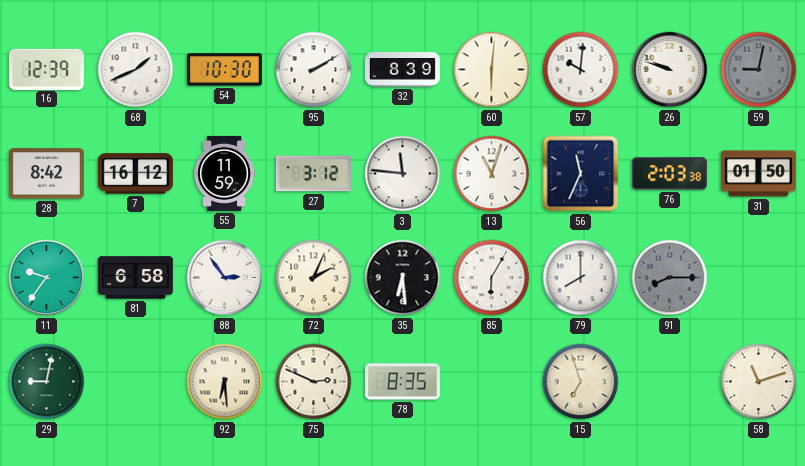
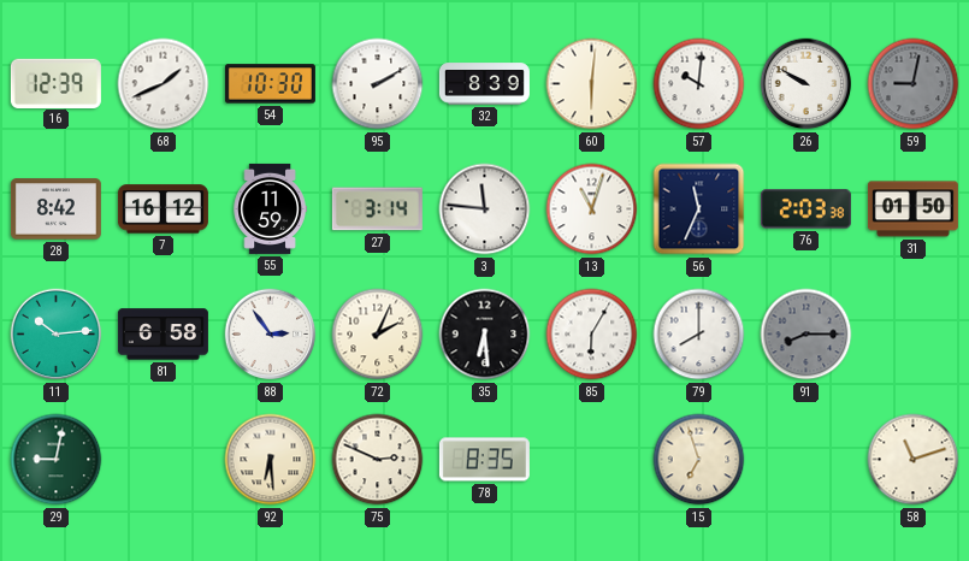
26: 9:48 -> 9:50 (806, 84)
27: 3:12 -> 3:14 (377, 209)
11: 9:36 -> 10:14 (57, 335)
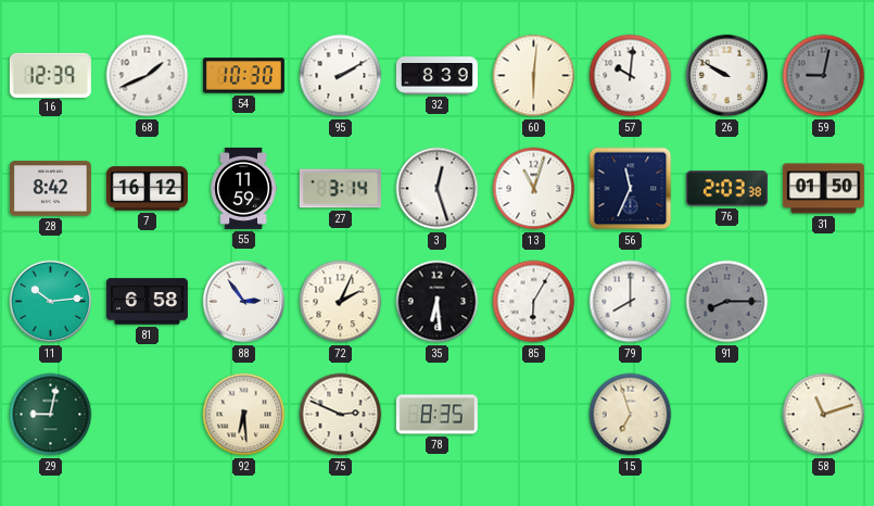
3: 11:46 -> 12:27 (438, 189)
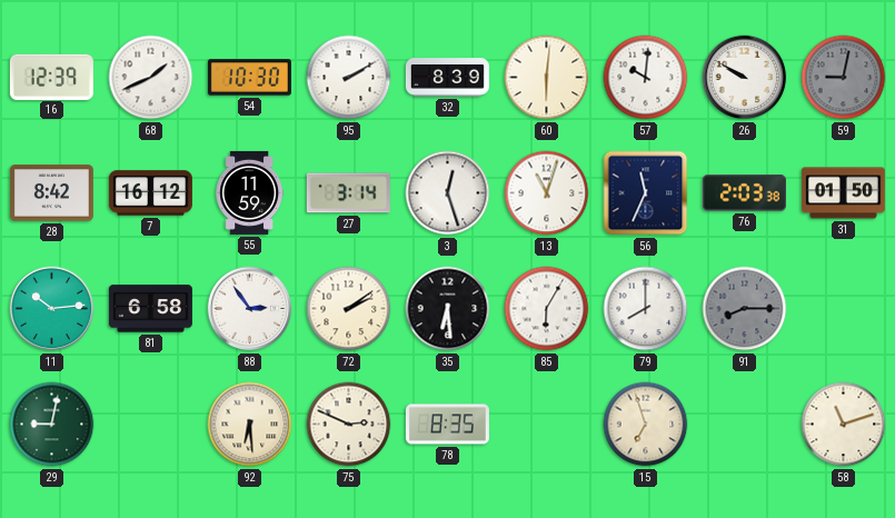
72: 2:04 -> 2:09 (349, 309)
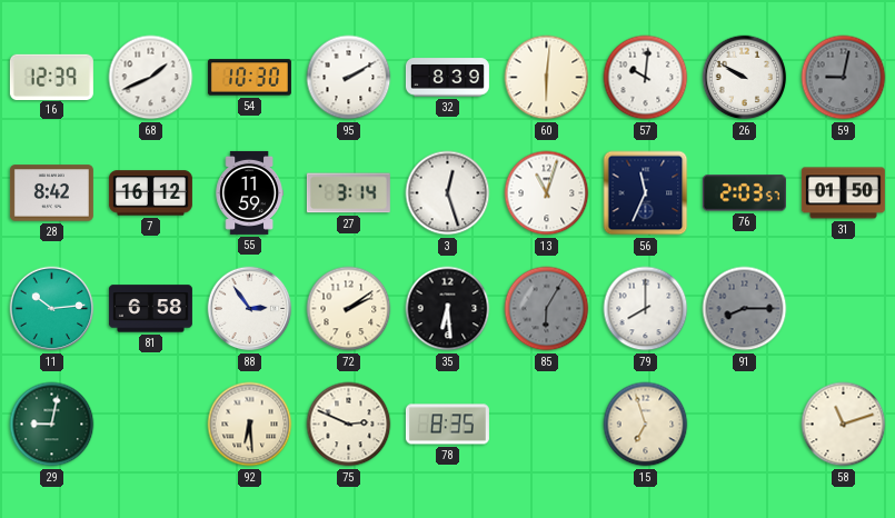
76: 2:03:38 -> 2:03:57 (744, 193)
85 dial: white -> grey (547, 309)
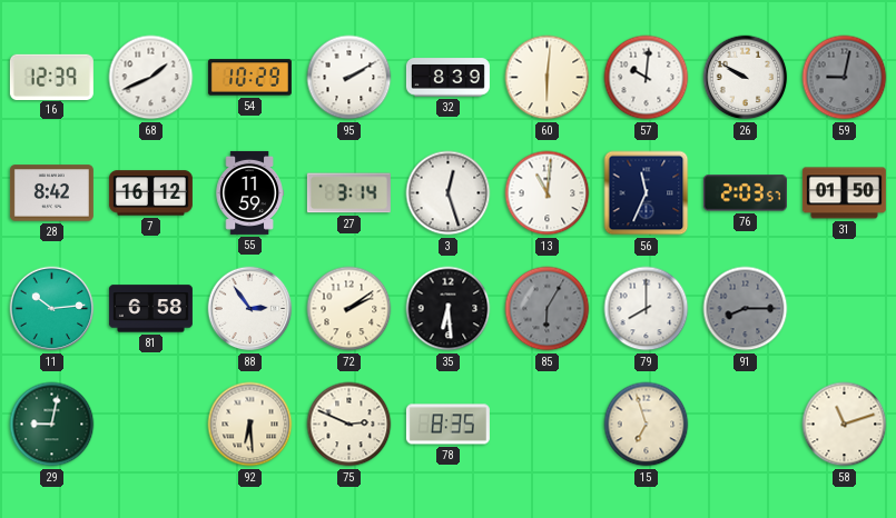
54: 10:30 -> 10:29 (249, 78)
13: 11:03 -> 11:01 (548, 193)
